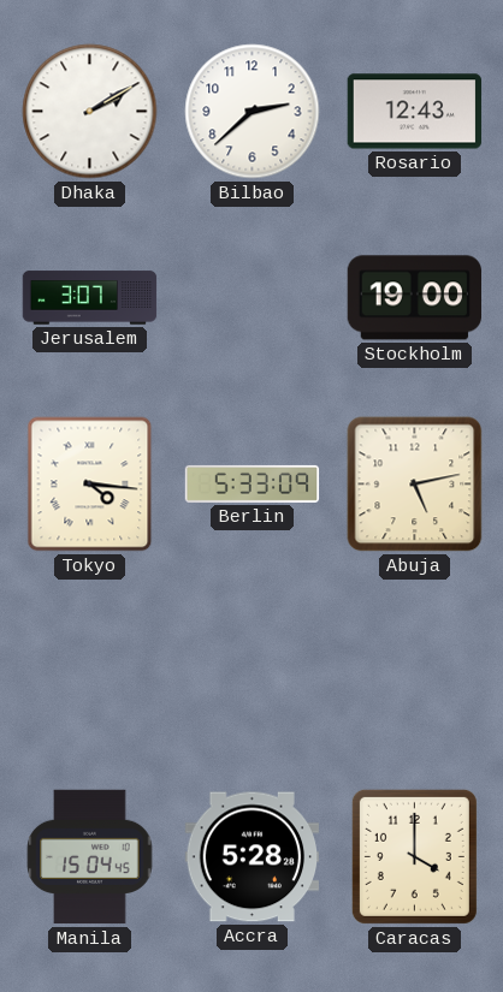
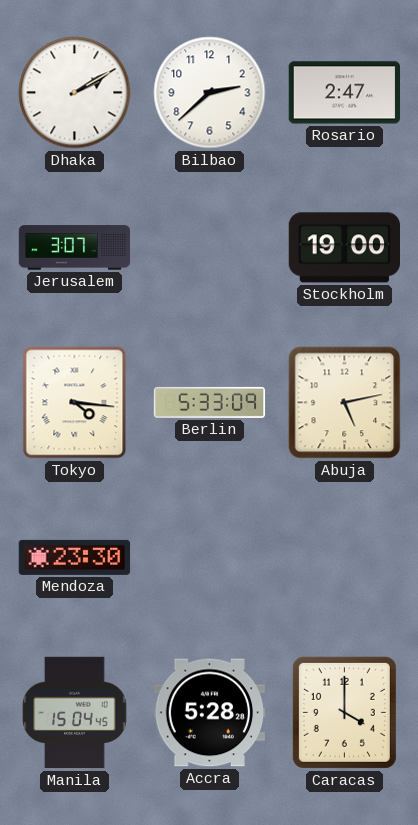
Rosario: 12:43 -> 2:47 (345, 93)
Mendoza: none -> 23:30 (75, 557)
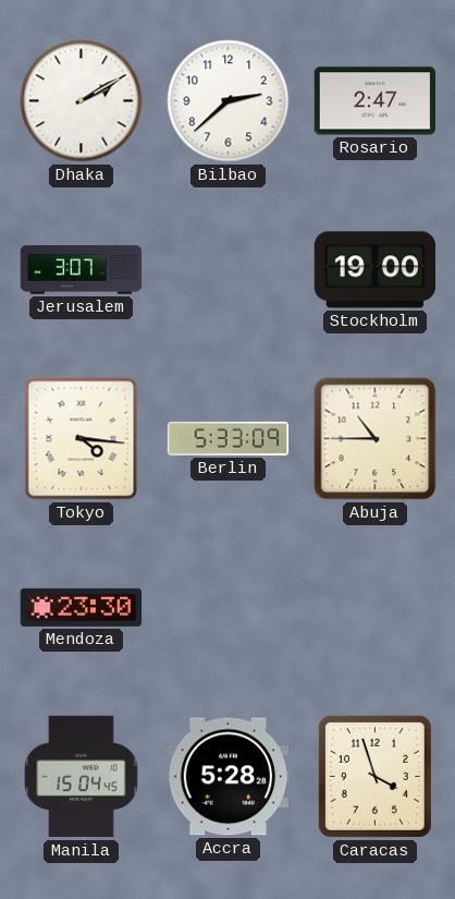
Abuja: 5:13 -> 10:45 (376, 439)
Caracas: 4:00 -> 3:57 (374, 776)
